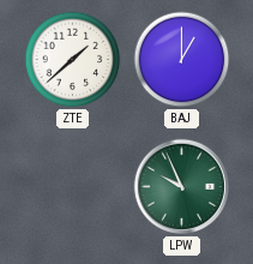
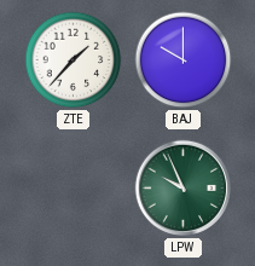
ZTE: 1:38 -> 1:37 (74, 60)
BAJ: 1:00 -> 10:00 (184, 60)
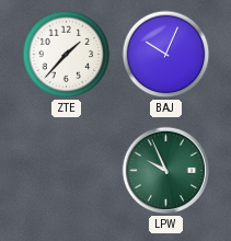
BAJ: 10:00 -> 10:04 (166, 55)
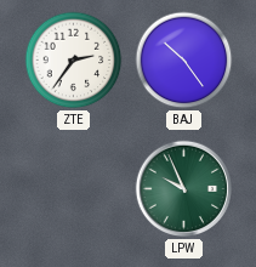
ZTE: 1:37 -> 2:36 (74, 61)
BAJ: 10:04 -> 10:24 (184, 61)
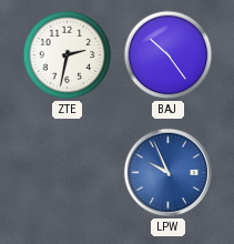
ZTE: 2:36 -> 2:32 (68, 55)
LPW dial: green -> blue (169, 173)
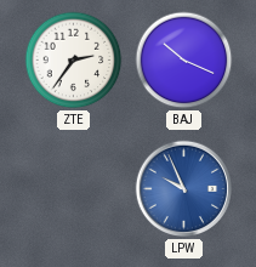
ZTE: 2:32 -> 2:36 (74, 61)
BAJ: 10:24 -> 10:19 (184, 61)
